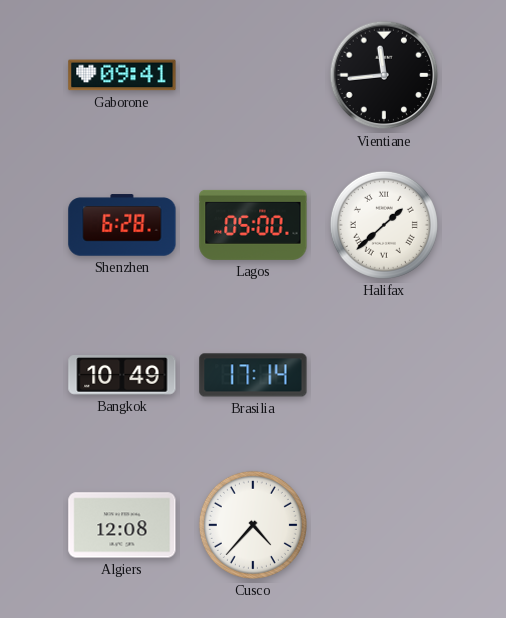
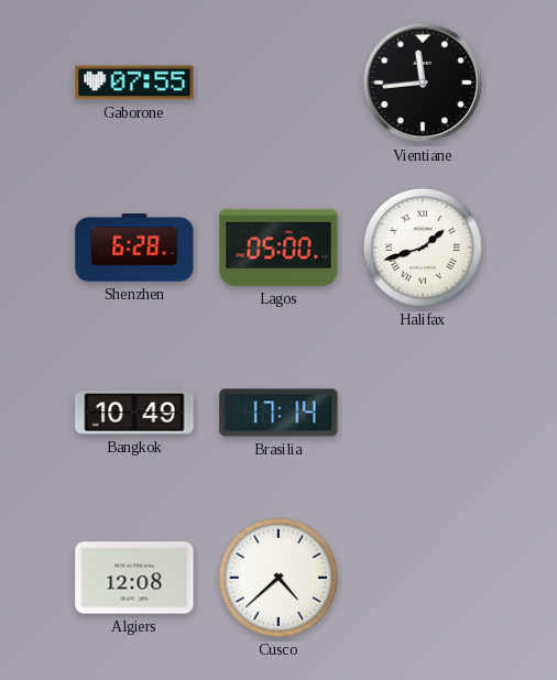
Gaborone: 09:41 -> 07:55 (134, 83)
Halifax: 1:38 -> 1:42 (423, 248)
Cusco: 4:37 -> 4:38 (278, 578)
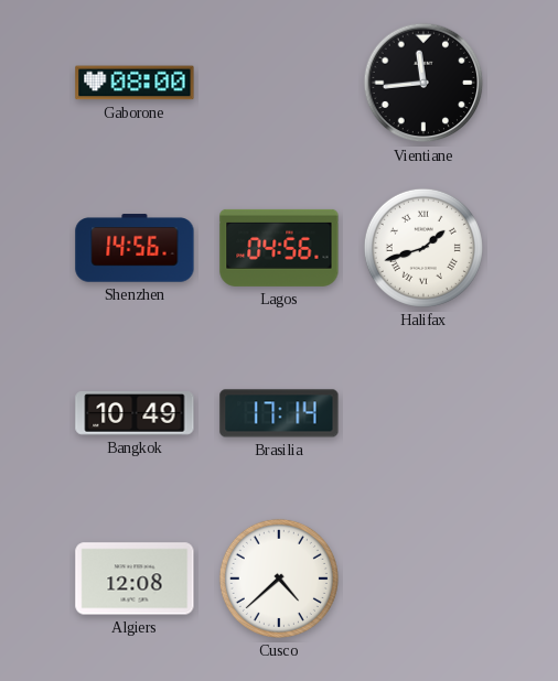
Gaborone: 07:55 -> 08:00 (135, 83)
Shenzhen: 6:28 -> 14:56 (135, 248)
Lagos: 05:00 -> 04:56 (279, 248)
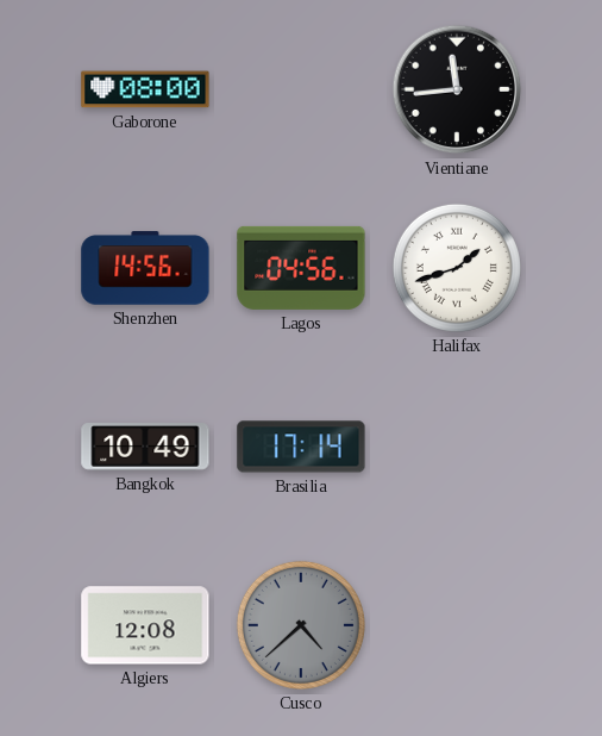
Cusco dial: white -> grey (301, 625)
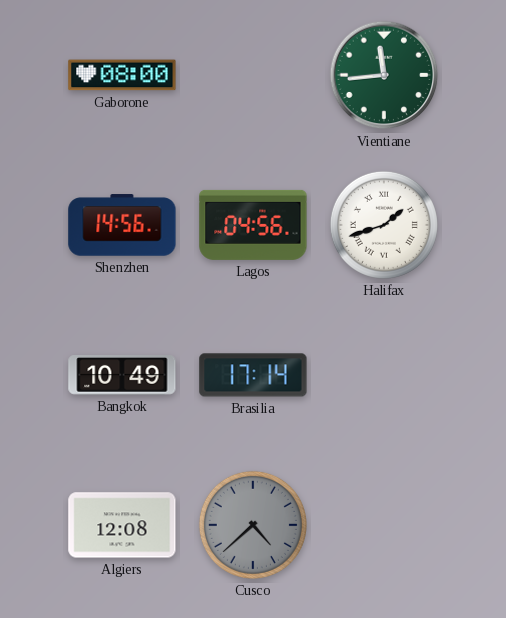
Vientiane dial: black -> green (384, 75)
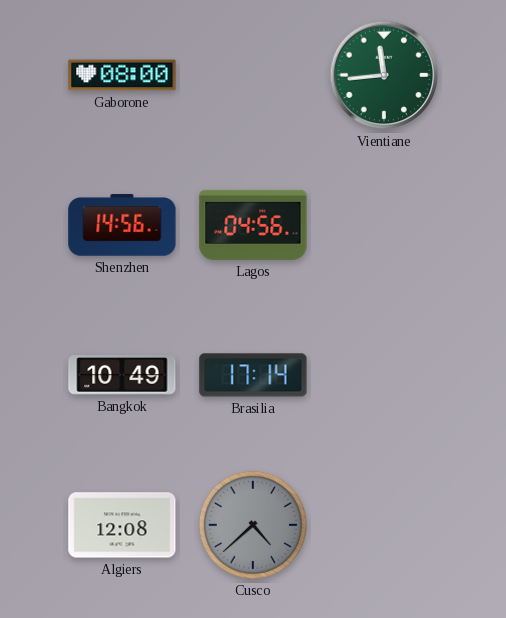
Halifax: 1:42 -> none (384, 225)
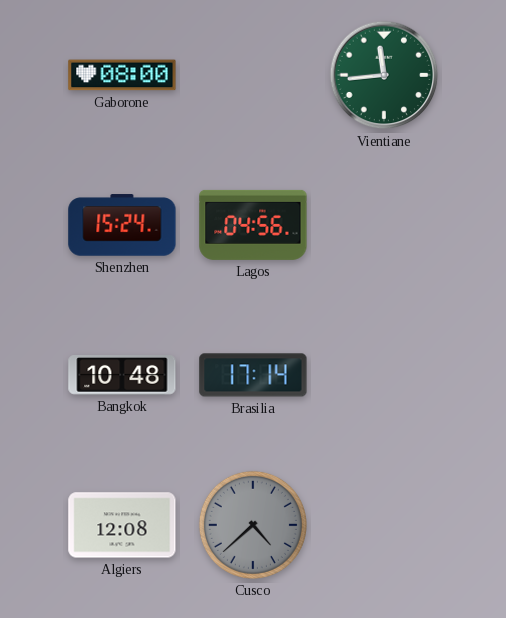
Shenzhen: 14:56 -> 15:24 (122, 225)
Bangkok: 10:49 -> 10:48 (122, 376)
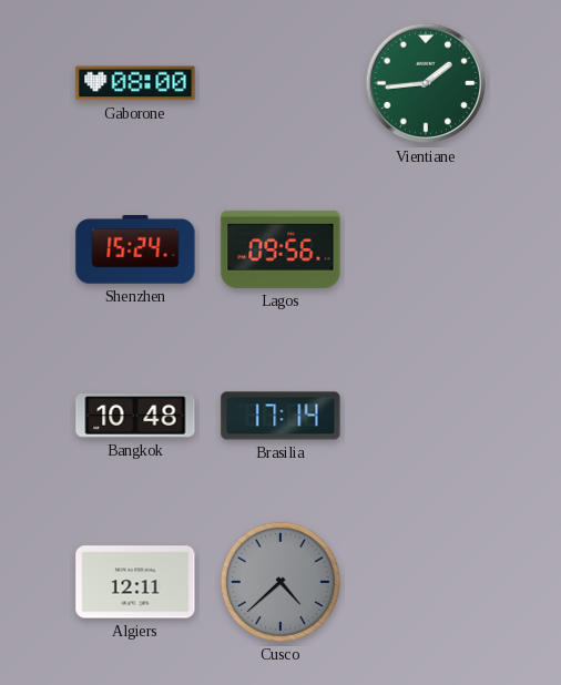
Vientiane: 11:44 -> 1:44 (426, 83)
Lagos: 04:56 -> 09:56 (280, 249)
Algiers: 12:08 -> 12:11 (135, 582)
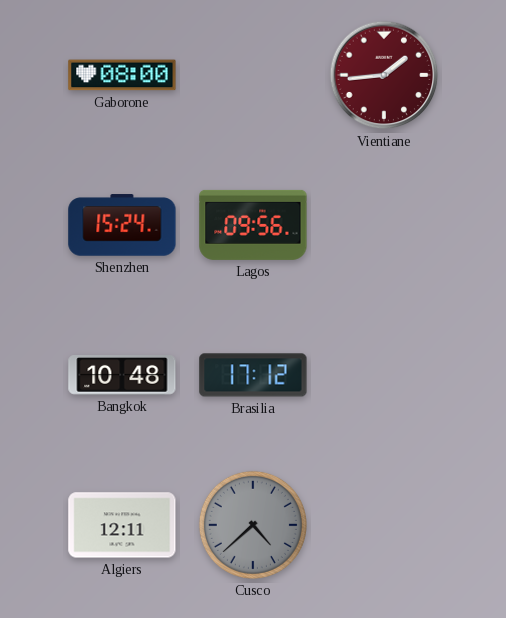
Vientiane dial: green -> burgundy (384, 75)
Brasilia: 17:14 -> 17:12 (253, 375)
